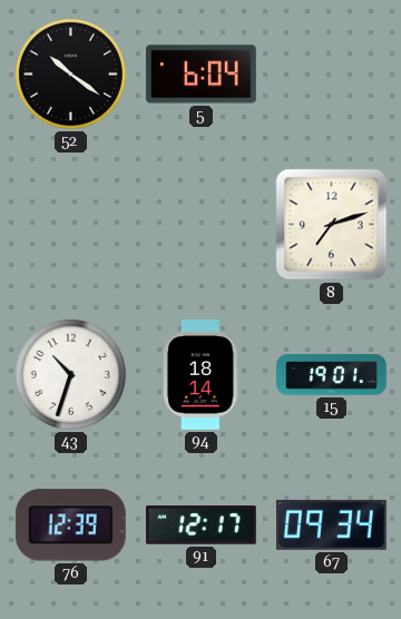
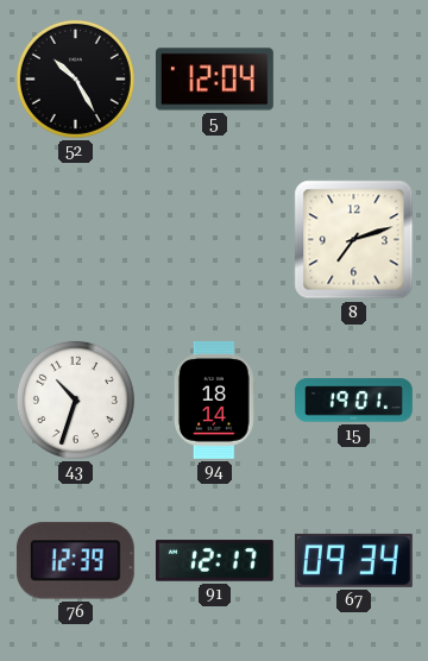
52: 10:21 -> 10:25 (75, 78)
5: 6:04 -> 12:04 (214, 80)
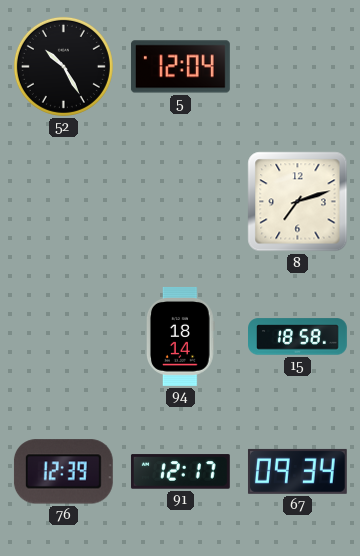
43: 10:33 -> none (75, 399)
15: 19:01 -> 18:58 (298, 337)
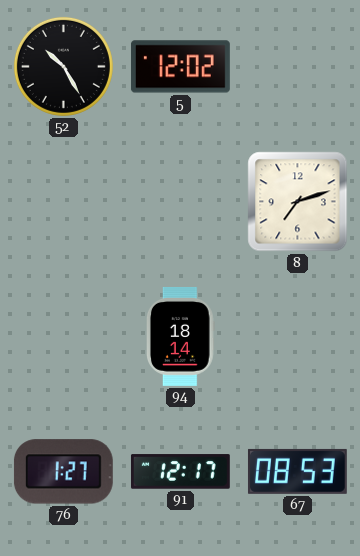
5: 12:04 -> 12:02 (180, 67)
15: 18:58 -> none (298, 337)
76: 12:39 -> 1:27 (63, 472)
67: 09:34 -> 08:53 (297, 471)
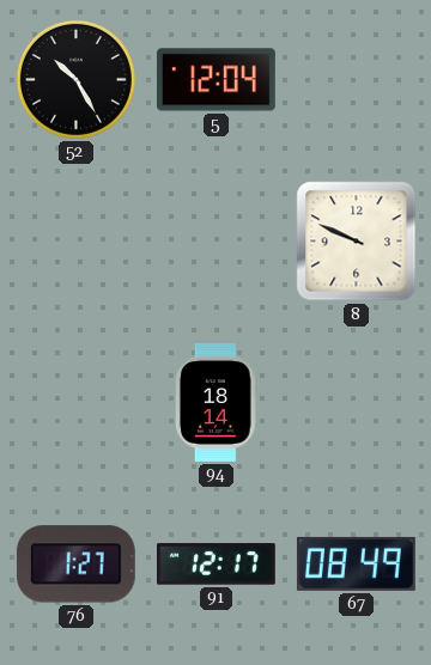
5: 12:02 -> 12:04 (215, 80)
8: 7:12 -> 9:49 (357, 242)
67: 08:53 -> 08:49 (356, 563)
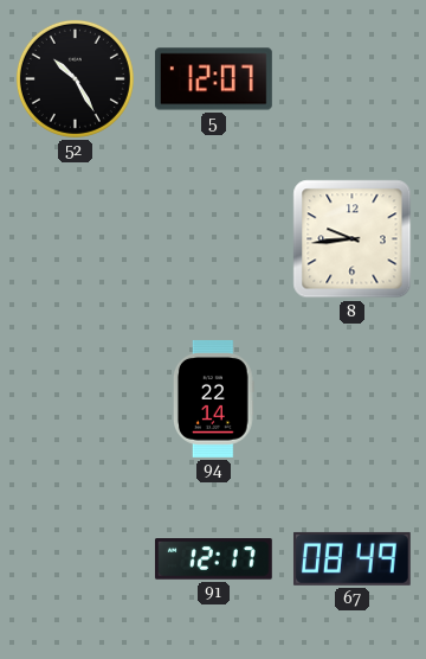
5: 12:04 -> 12:07 (213, 79)
8: 9:49 -> 9:44 (353, 239)
94: 18:14 -> 22:14 (214, 398)
76: 1:27 -> none (75, 565)
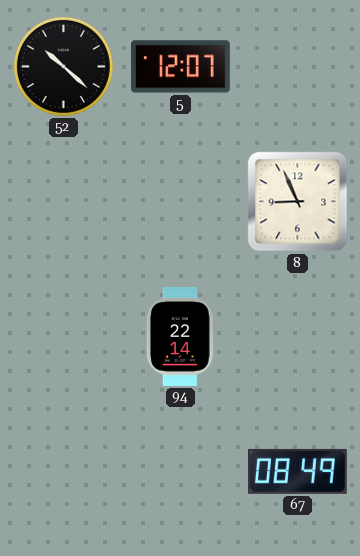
52: 10:25 -> 10:22 (63, 66)
8: 9:44 -> 8:56 (298, 202)
91: 12:17 -> none (213, 559)
